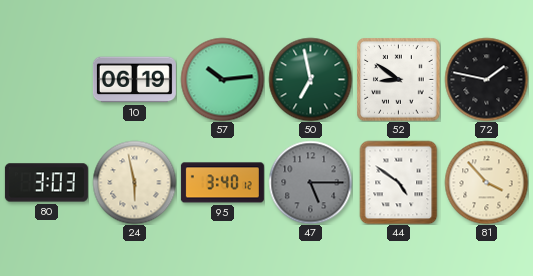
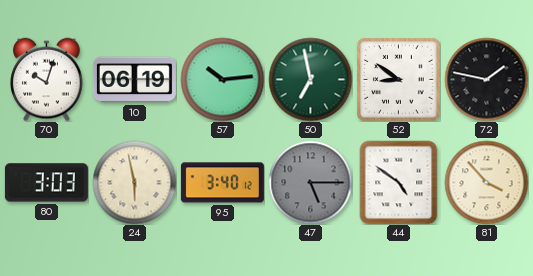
70: none -> 10:03 (47, 79)
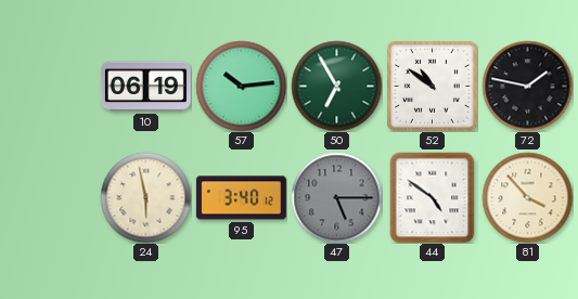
70: 10:03 -> none (47, 79)
50: 6:58 -> 6:55 (336, 86)
52: 8:51 -> 10:51 (432, 86)
80: 3:03 -> none (46, 183)
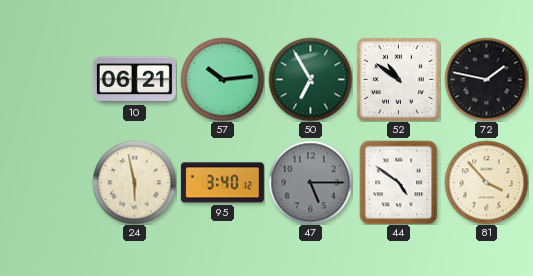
10: 06:19 -> 06:21 (134, 80)
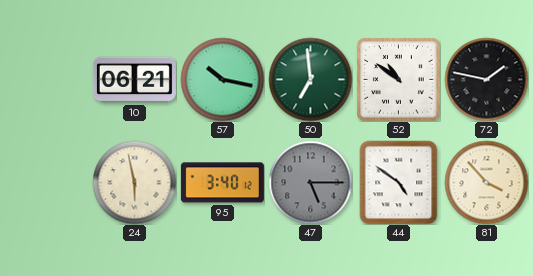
57: 10:14 -> 10:17 (222, 79)
50: 6:55 -> 6:59 (310, 79)
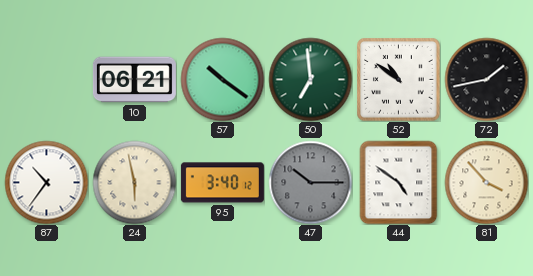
57: 10:17 -> 10:21 (222, 79)
72: 1:47 -> 1:43 (486, 79)
87: none -> 10:36 (46, 182)
47: 5:15 -> 10:15 (310, 182)
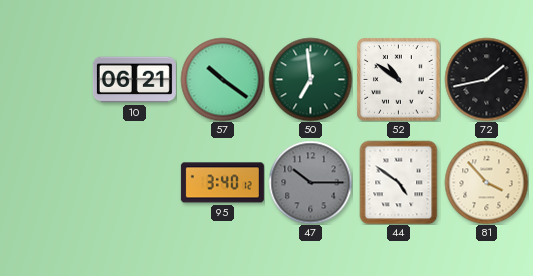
87: 10:36 -> none (46, 182)
24: 5:58 -> none (134, 182)
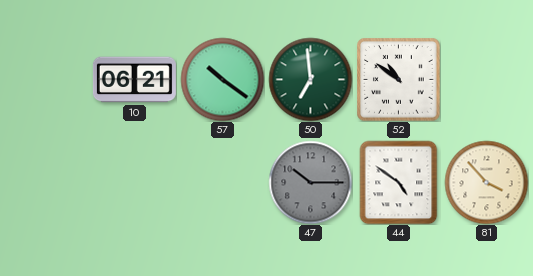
72: 1:43 -> none (486, 79)
95: 3:40 -> none (222, 183)
